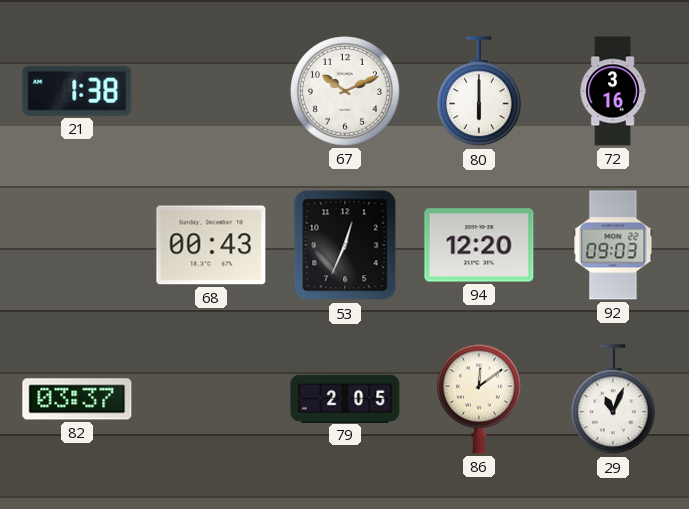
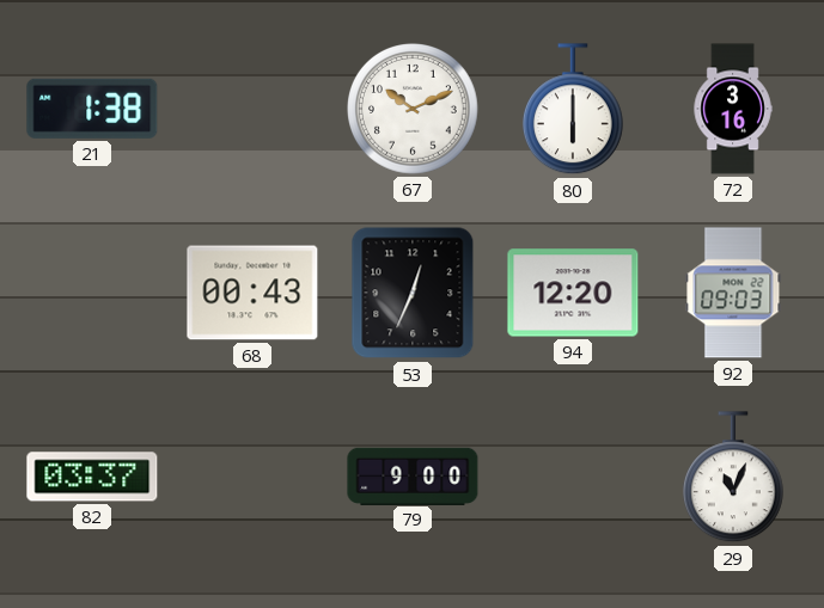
79: 2:05 -> 9:00 (413, 475)
86: 12:09 -> none (479, 399)
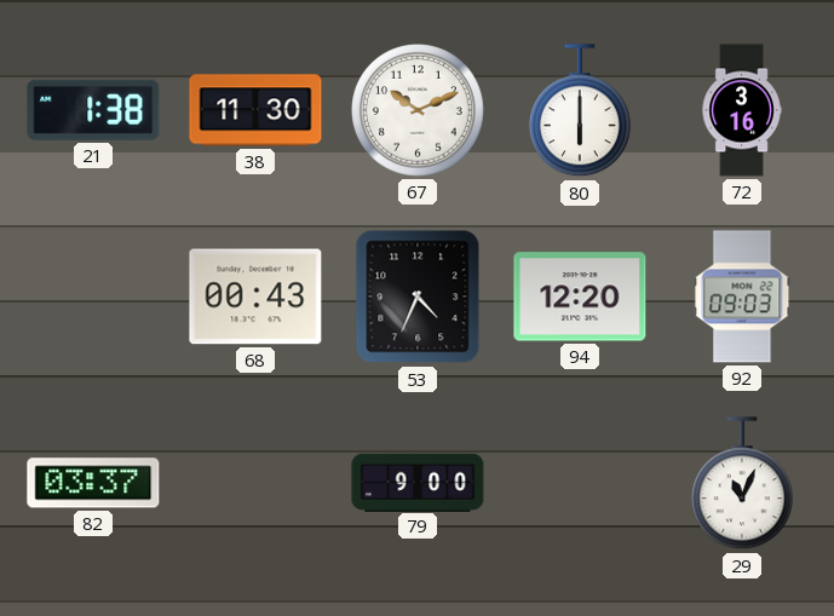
38: none -> 11:30 (255, 110)
53: 12:34 -> 4:34 (418, 297)
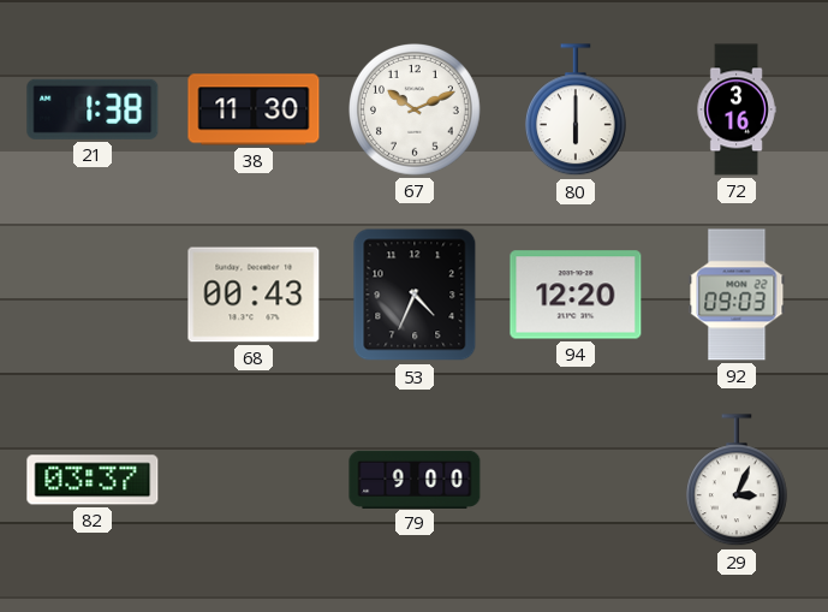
29: 11:04 -> 3:04 (737, 481)
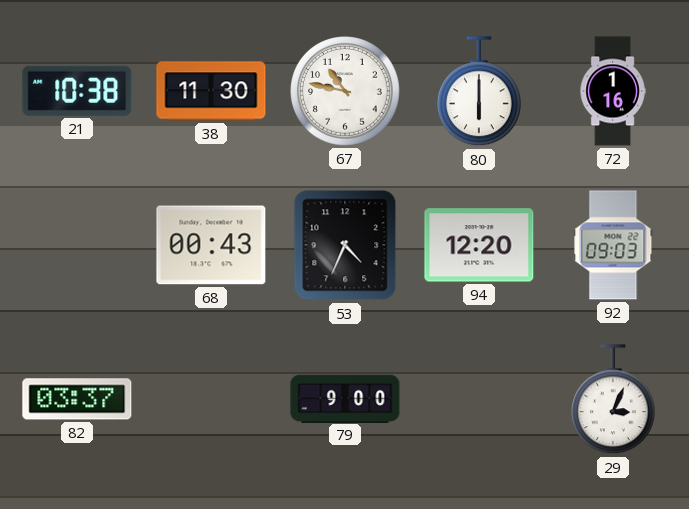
21: 1:38 -> 10:38 (77, 91)
67: 10:11 -> 10:47 (346, 92)
72: 3:16 -> 1:16 (613, 91)
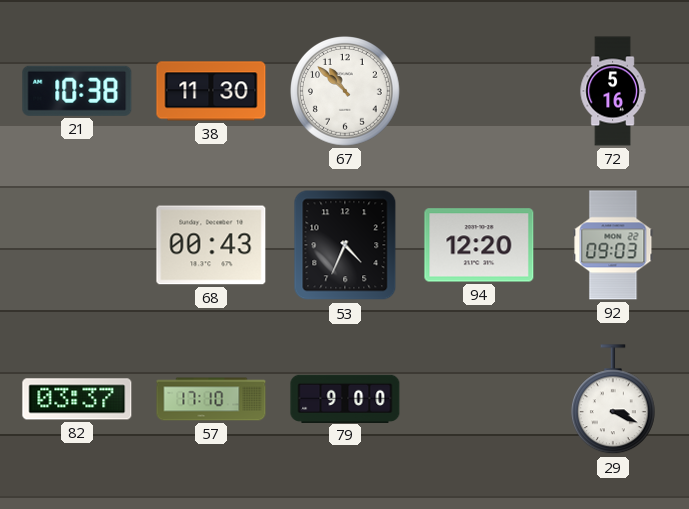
67: 10:47 -> 10:52 (346, 92)
80: 6:00 -> none (479, 92)
72: 1:16 -> 5:16 (613, 91)
57: none -> 17:10 (211, 399)
29: 3:04 -> 3:19 (613, 400)
